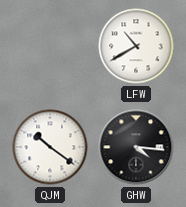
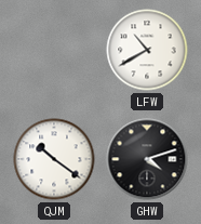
GHW: 4:16 -> 4:12 (147, 159)
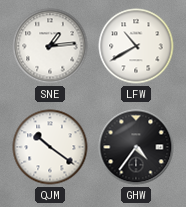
SNE: none -> 1:14 (50, 46)
GHW: 4:12 -> 4:36 (136, 147)
